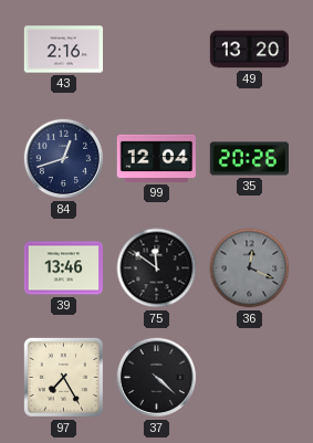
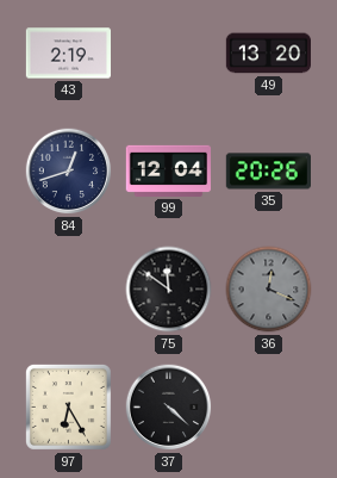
43: 2:16 -> 2:19 (68, 54)
39: 13:46 -> none (63, 268)
97: 7:25 -> 6:25 (68, 406)
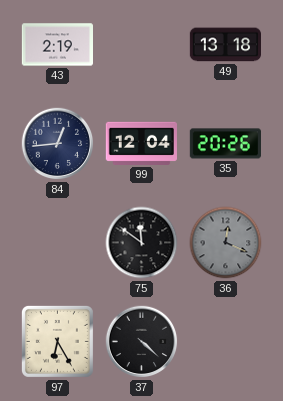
49: 13:20 -> 13:18 (225, 45)
84: 12:42 -> 12:44 (58, 144)
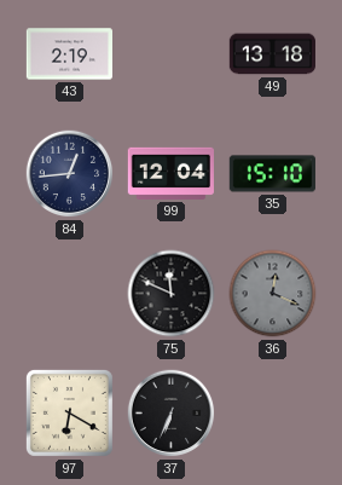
35: 20:26 -> 15:10 (272, 174)
75: 11:51 -> 11:49 (172, 294)
97: 6:25 -> 6:20 (69, 412)
37: 4:22 -> 6:34 (172, 414)
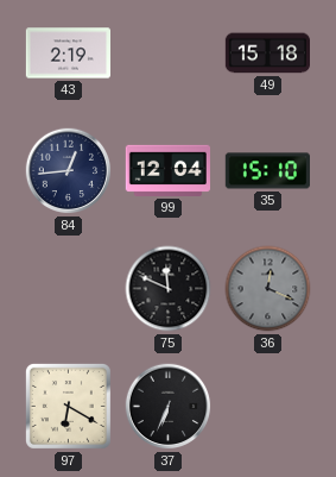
49: 13:18 -> 15:18 (267, 54)
